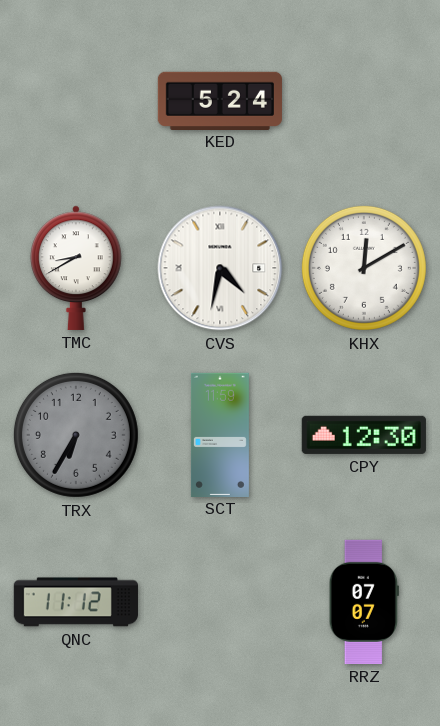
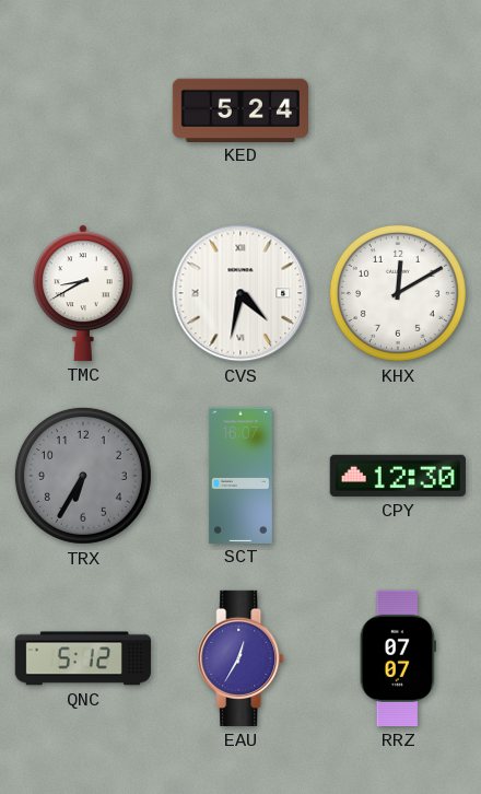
SCT: 11:59 -> 16:07 (241, 475)
QNC: 11:12 -> 5:12 (83, 658)
EAU: none -> 12:35 (241, 658)
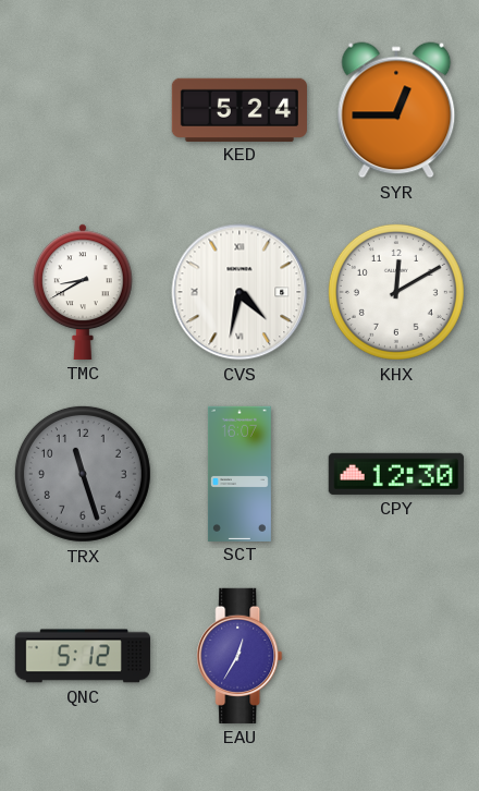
SYR: none -> 12:45 (396, 110)
TRX: 6:35 -> 11:27 (83, 474)
RRZ: 07:07 -> none (398, 658)
